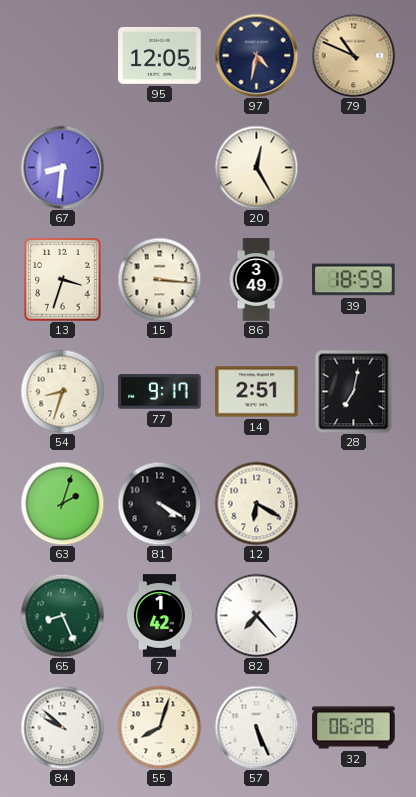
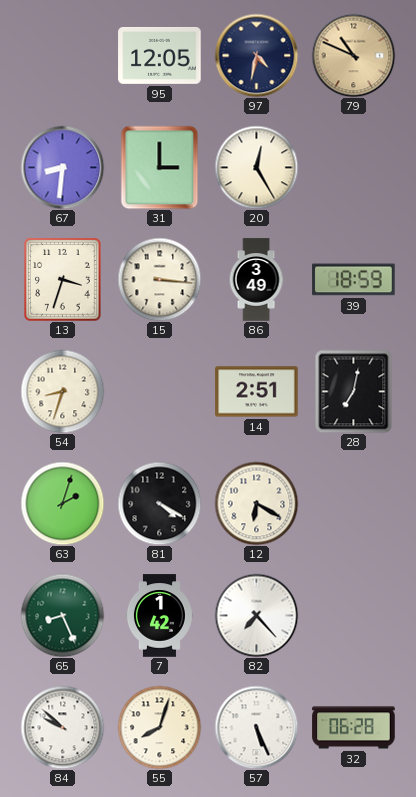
31: none -> 3:00 (160, 167)
77: 9:17 -> none (160, 392)
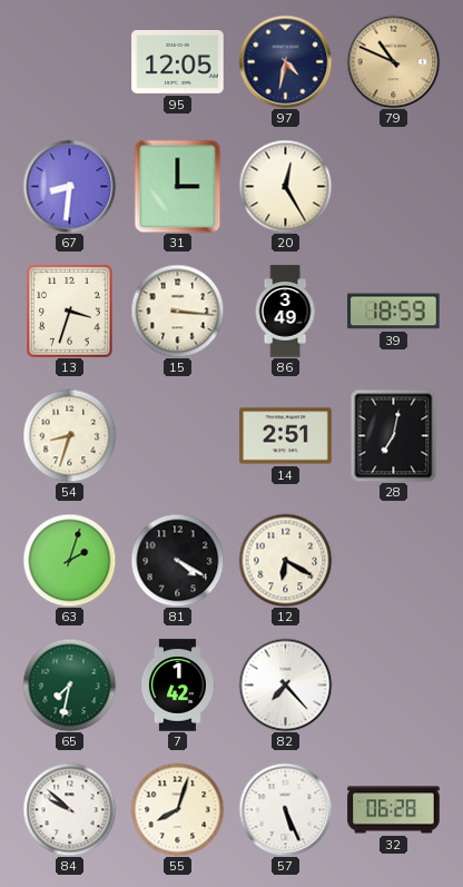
65: 8:26 -> 7:32 (69, 684)
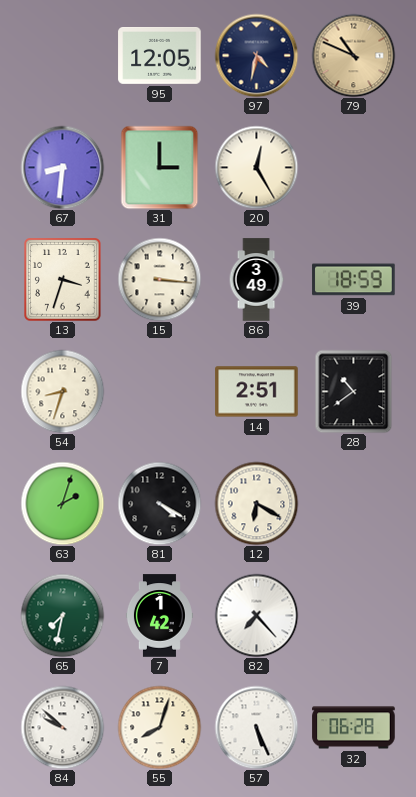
28: 7:02 -> 10:39 (354, 391)
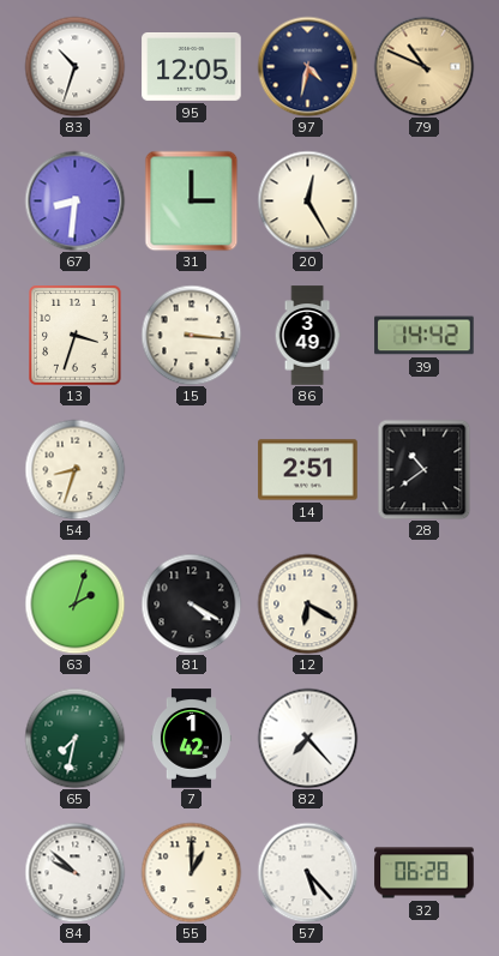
83: none -> 10:33 (74, 66)
39: 18:59 -> 14:42 (425, 336)
55: 8:03 -> 1:00 (191, 872)
57: 5:26 -> 5:23 (307, 872)
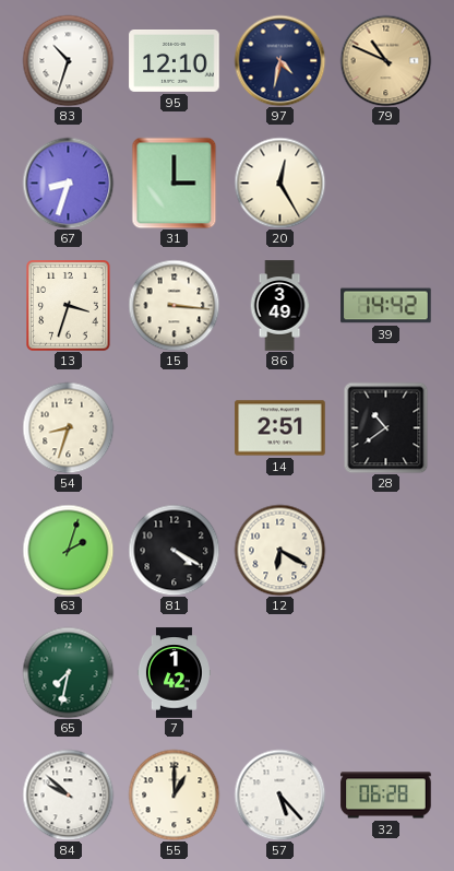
95: 12:05 -> 12:10 (175, 61)
67: 8:31 -> 8:33 (68, 183)
82: 7:23 -> none (307, 738)
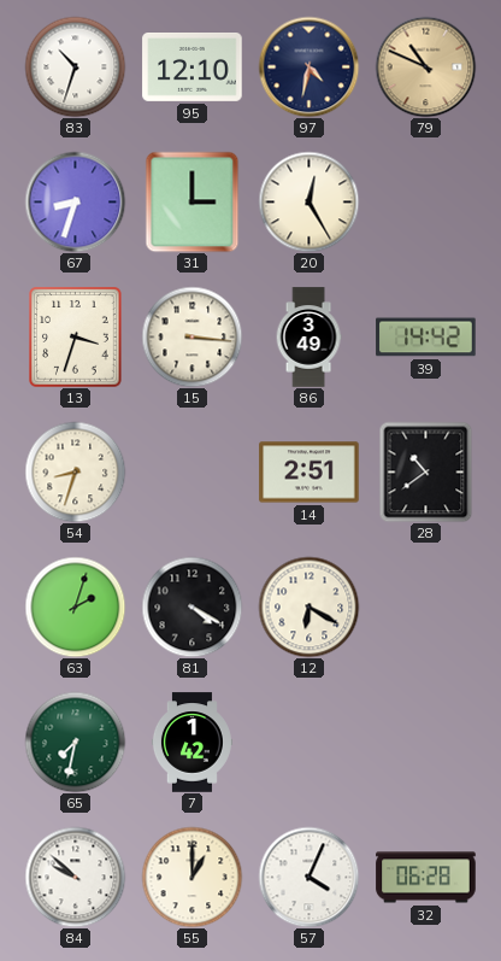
57: 5:23 -> 4:04 (308, 877)
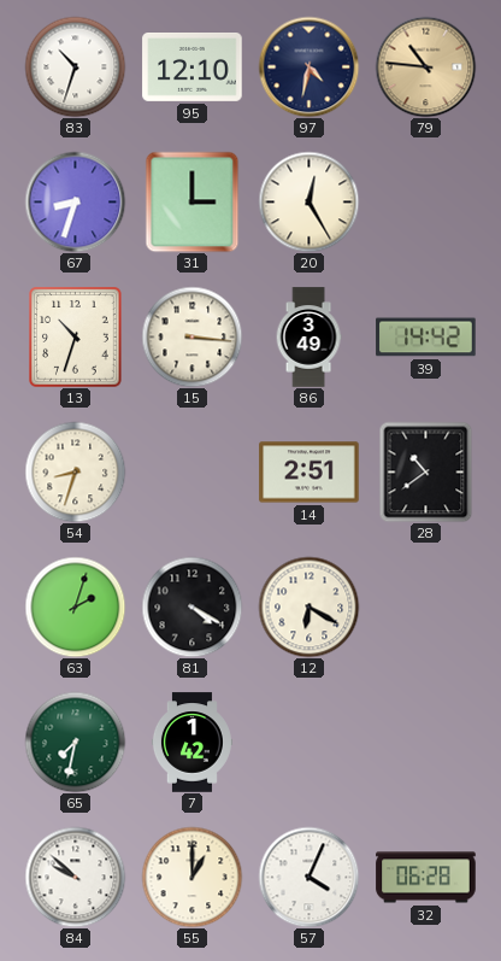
79: 10:49 -> 10:46 (425, 66)
13: 3:33 -> 10:33 (76, 338)
